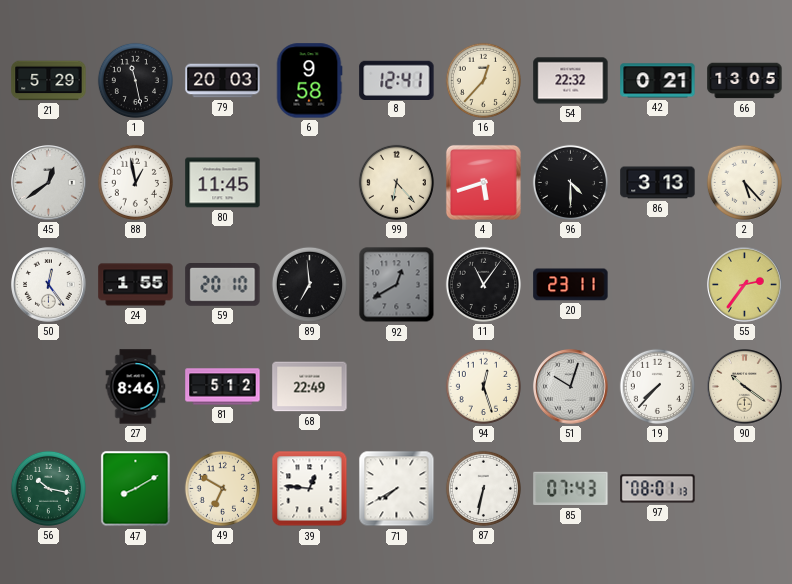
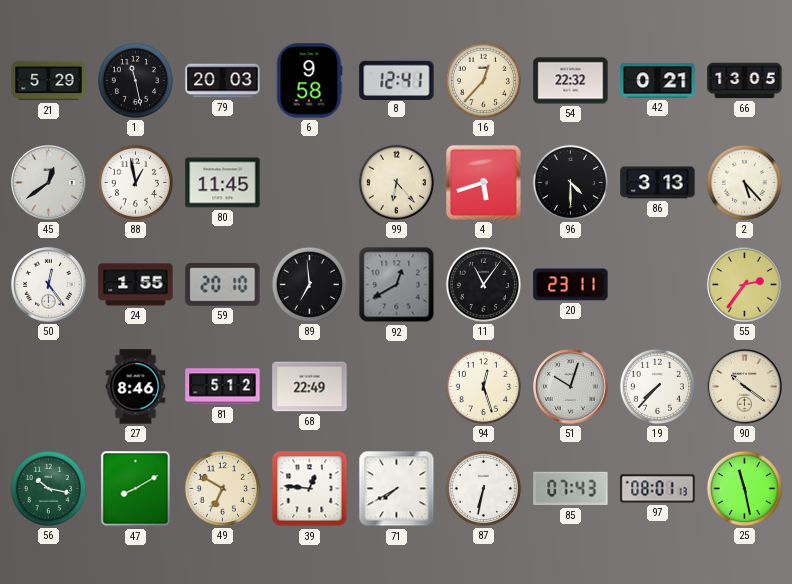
25: none -> 11:28 (744, 488)
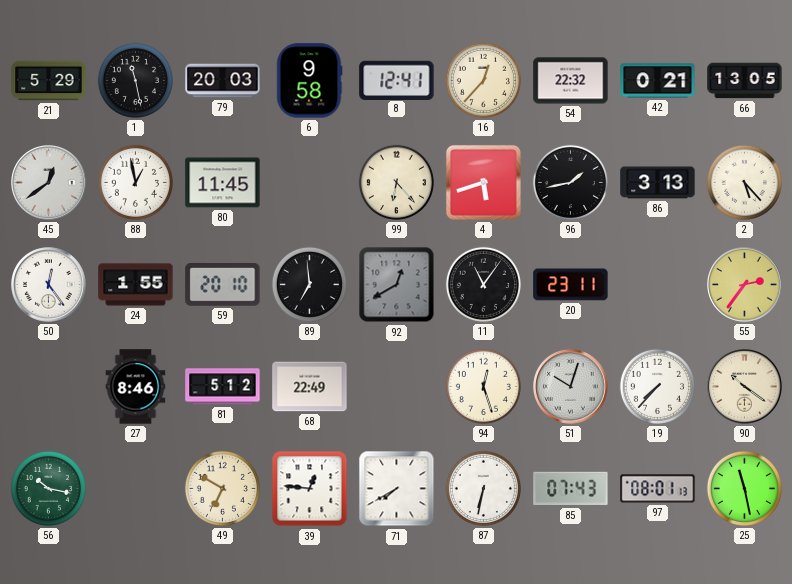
96: 4:30 -> 1:43 (570, 182)
47: 8:10 -> none (136, 489)
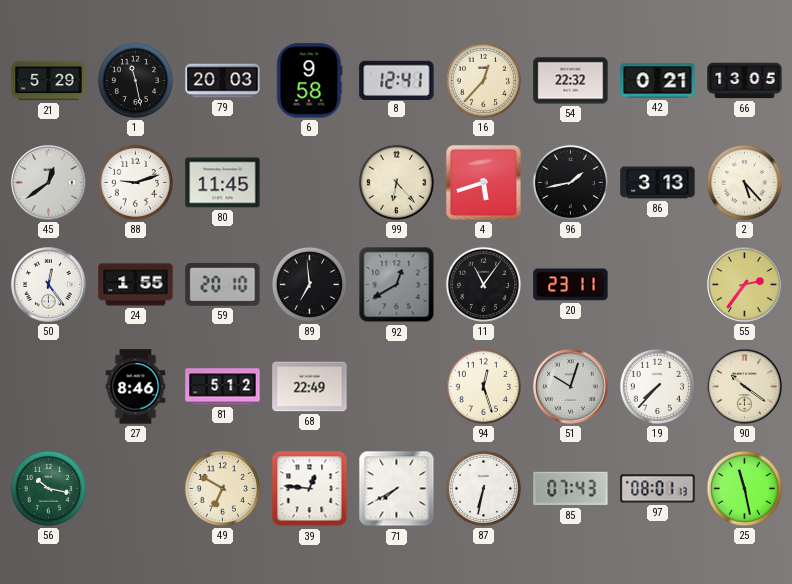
88: 12:58 -> 9:12 (135, 182)
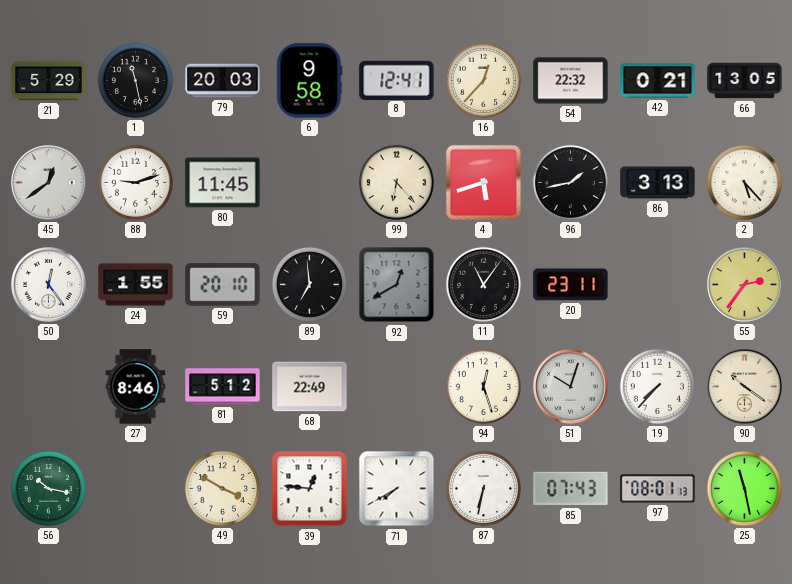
49: 6:50 -> 3:50 (222, 488)
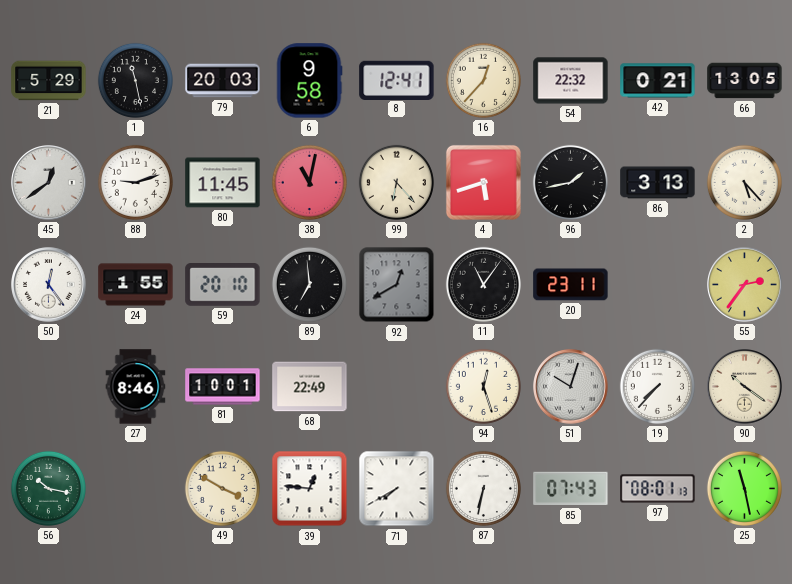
38: none -> 11:02 (309, 182)
81: 5:12 -> 10:01 (223, 387)
